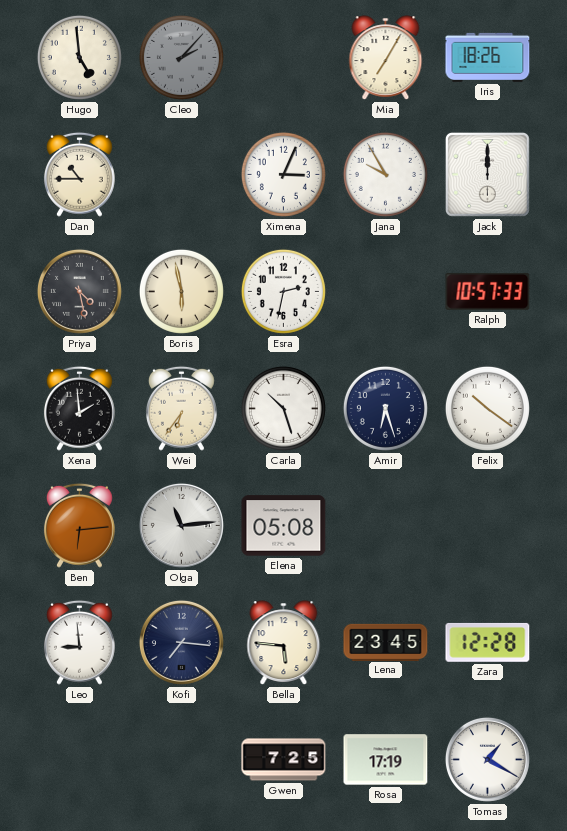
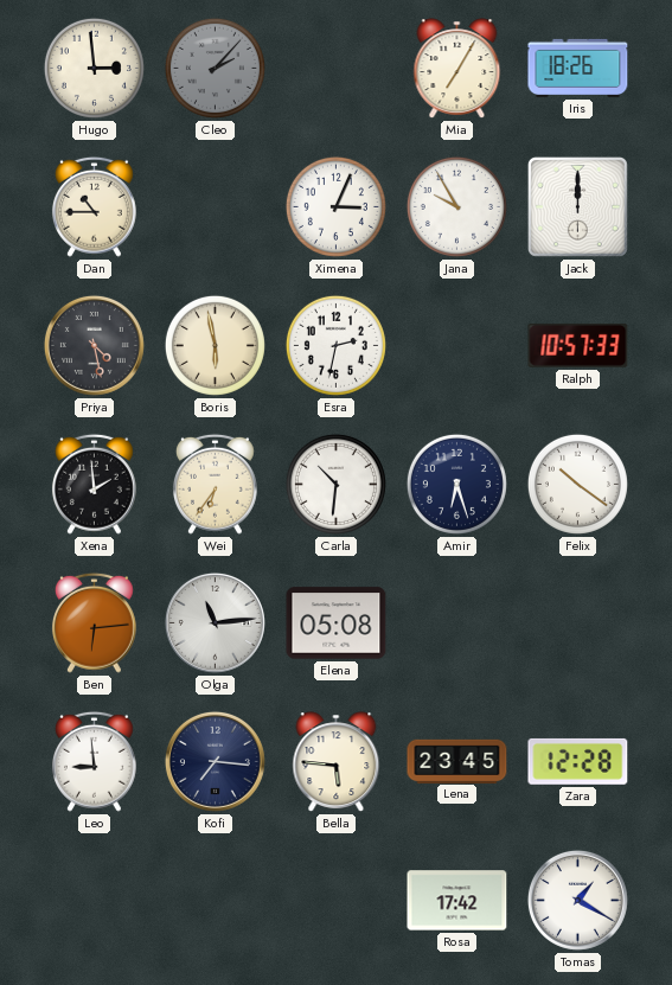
Hugo: 4:59 -> 2:59 (94, 68)
Carla: 10:27 -> 10:31 (335, 484)
Gwen: 7:25 -> none (284, 760)
Rosa: 17:19 -> 17:42 (457, 901)
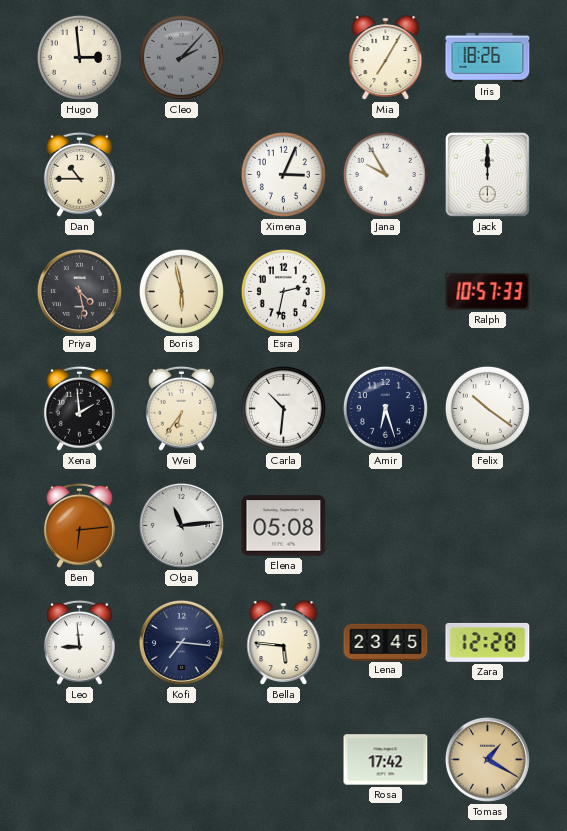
Tomas dial: white -> champagne (487, 759)
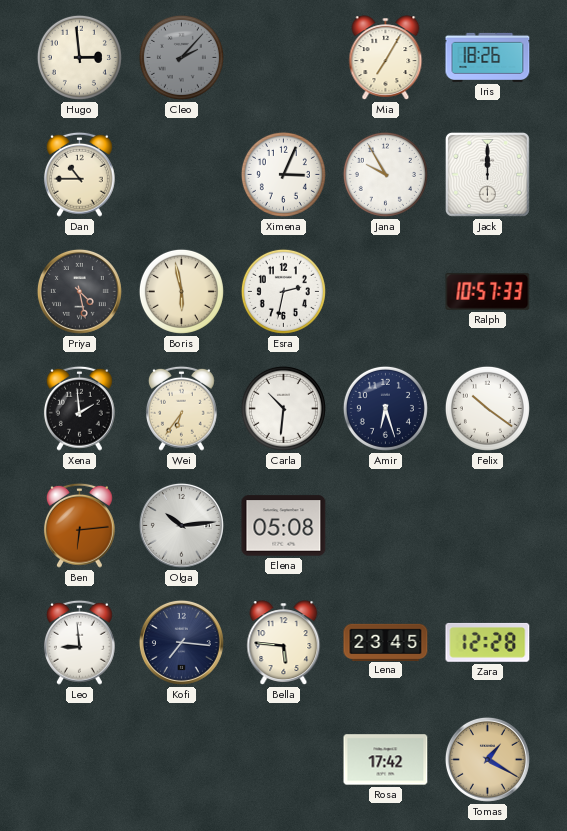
Olga: 11:14 -> 10:14 (181, 525)
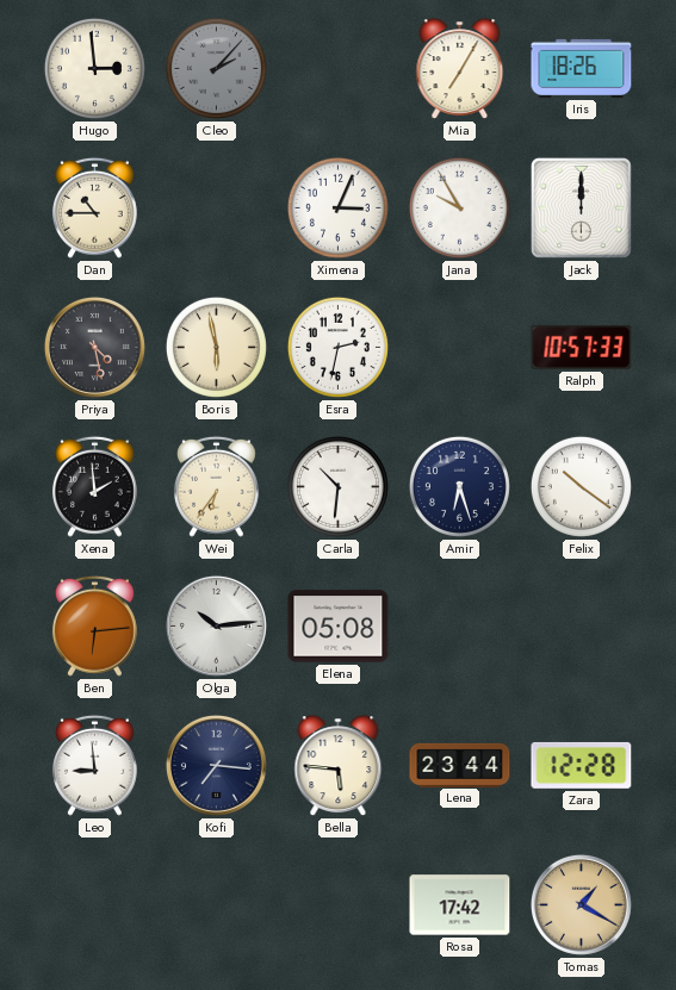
Lena: 23:45 -> 23:44 (460, 765)
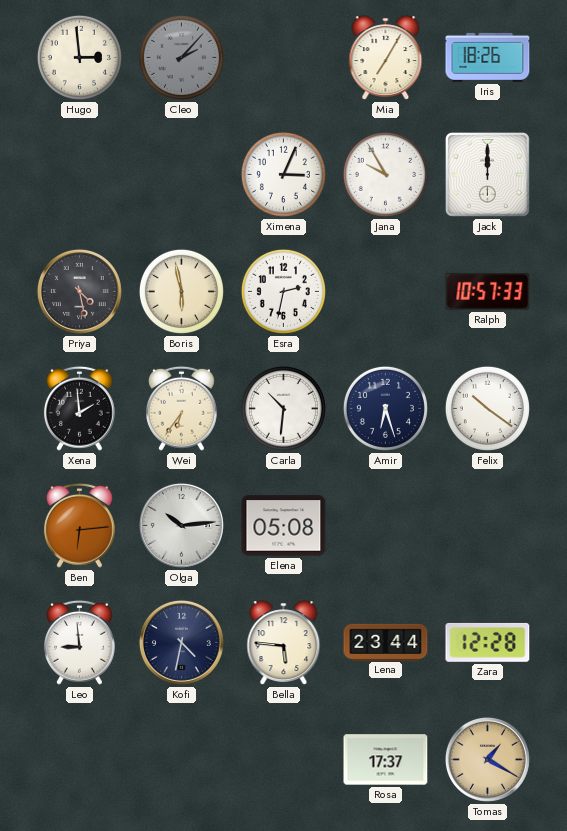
Dan: 10:45 -> none (94, 207)
Kofi: 7:16 -> 4:32 (181, 642)
Rosa: 17:42 -> 17:37 (386, 760)
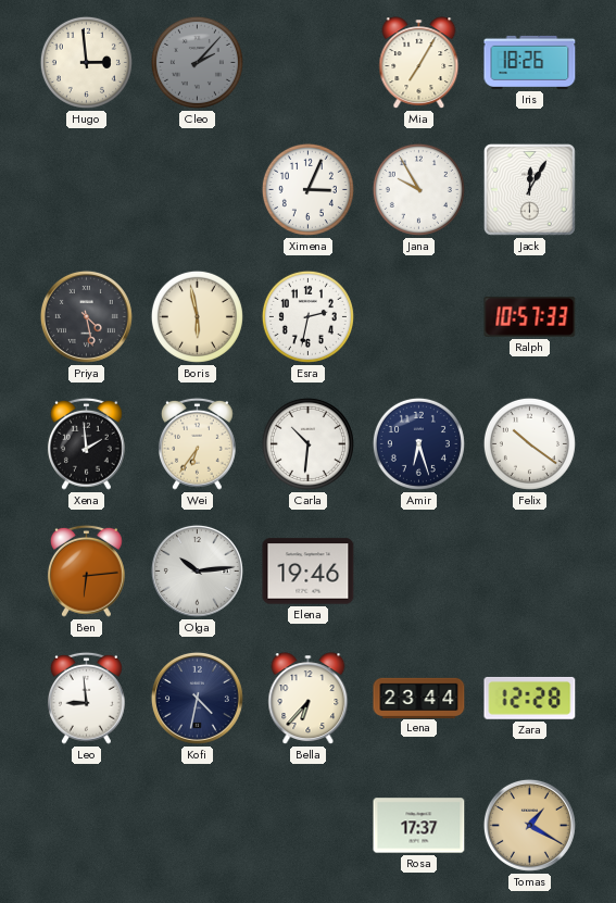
Jack: 12:00 -> 12:05 (529, 189)
Elena: 05:08 -> 19:46 (309, 572)
Bella: 5:46 -> 6:37 (309, 699)
